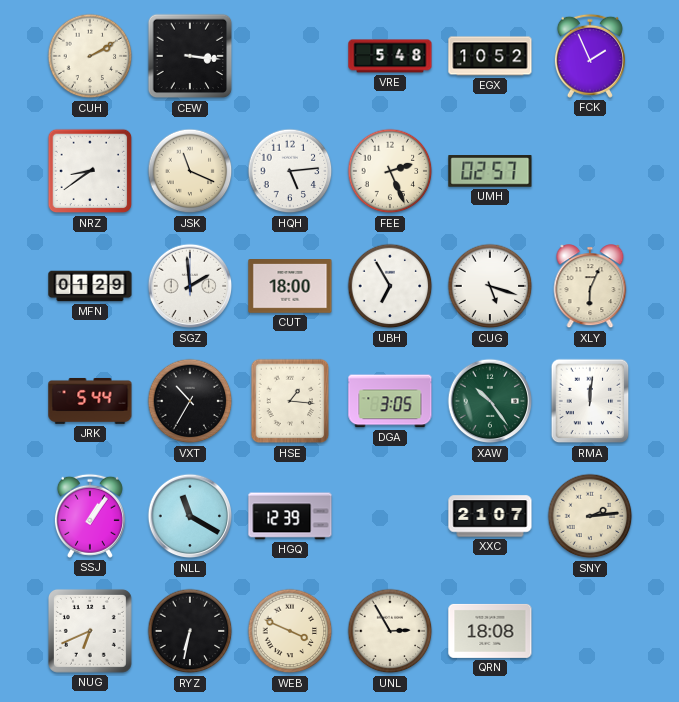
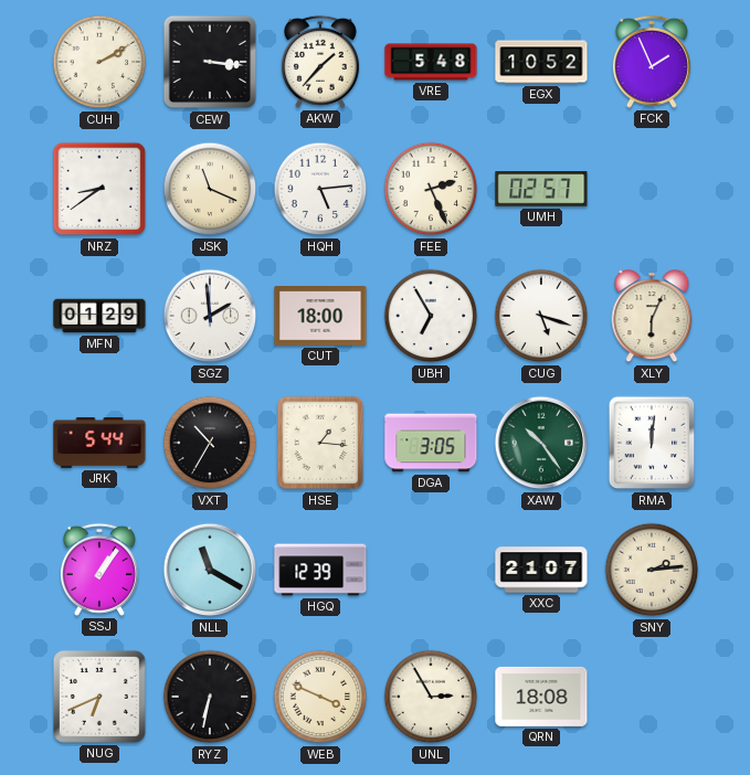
AKW: none -> 1:37 (320, 62)
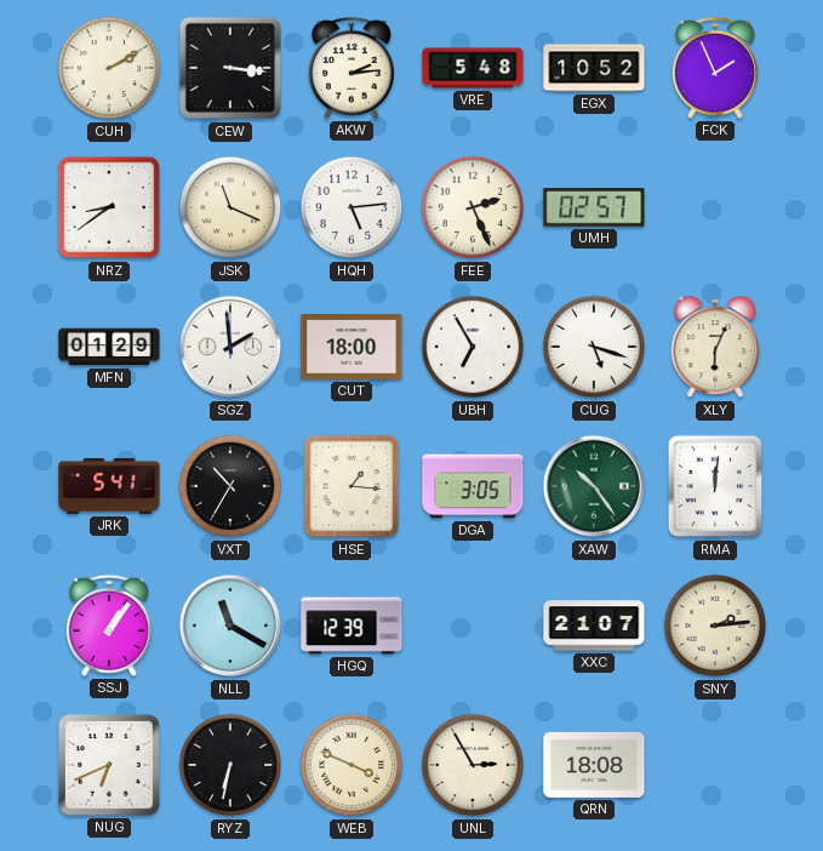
AKW: 1:37 -> 2:14 (352, 68)
JRK: 5:44 -> 5:41 (109, 486)
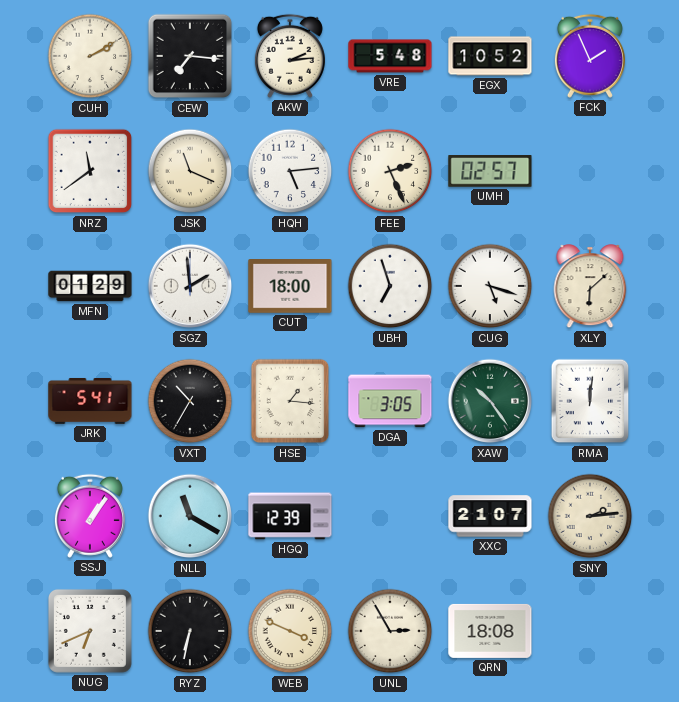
CEW: 3:16 -> 7:16 (190, 56)
NRZ: 8:39 -> 11:39 (90, 171)
UBH: 6:55 -> 6:57 (390, 286)
XLY: 6:04 -> 6:08 (590, 287)
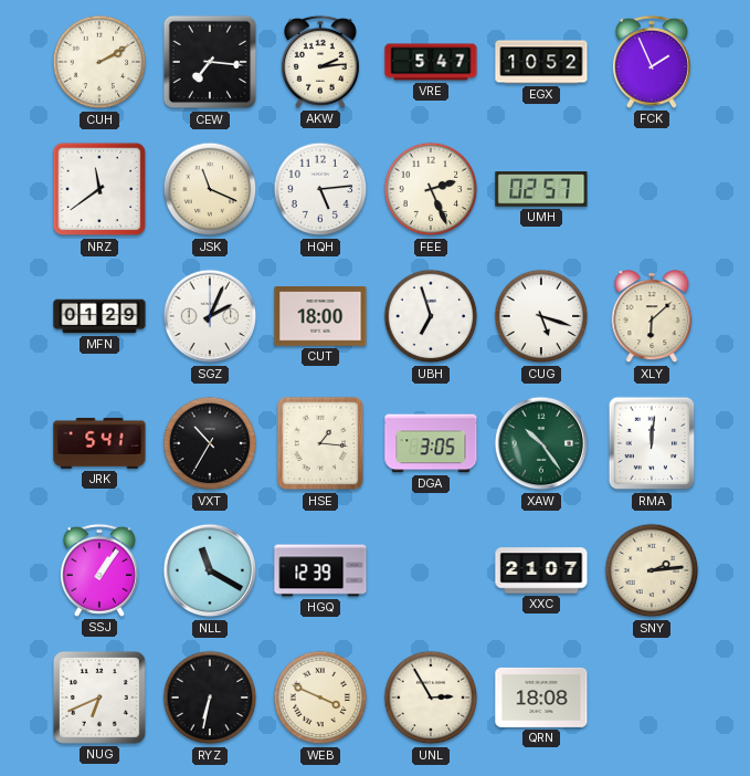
VRE: 5:48 -> 5:47 (431, 62)
SGZ: 1:59 -> 2:04 (210, 316)
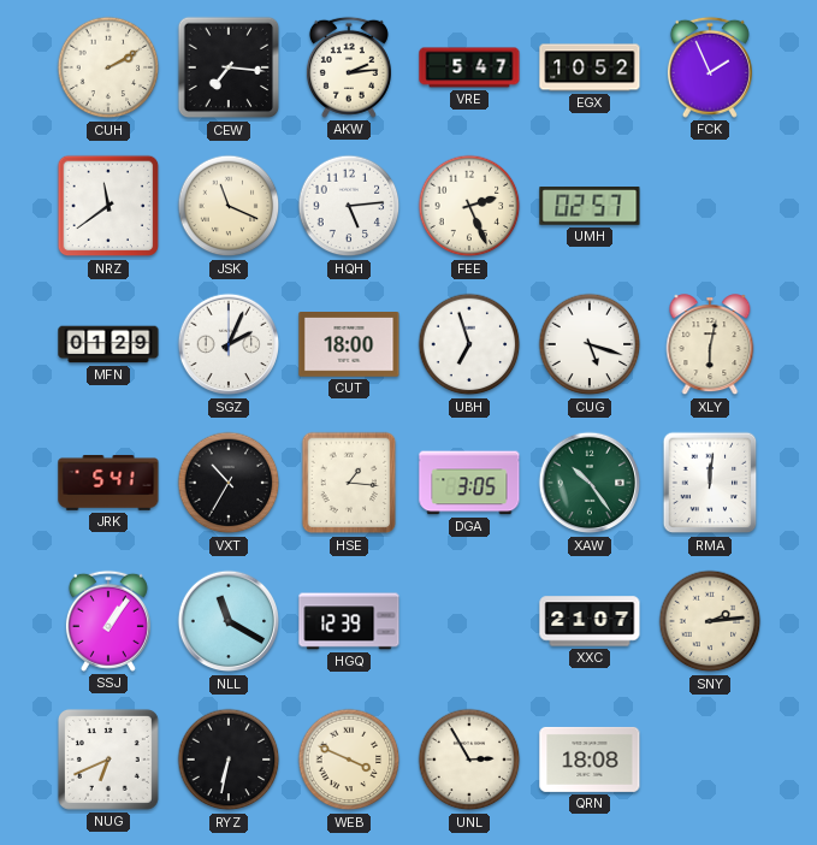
XLY: 6:08 -> 6:02 (710, 345)
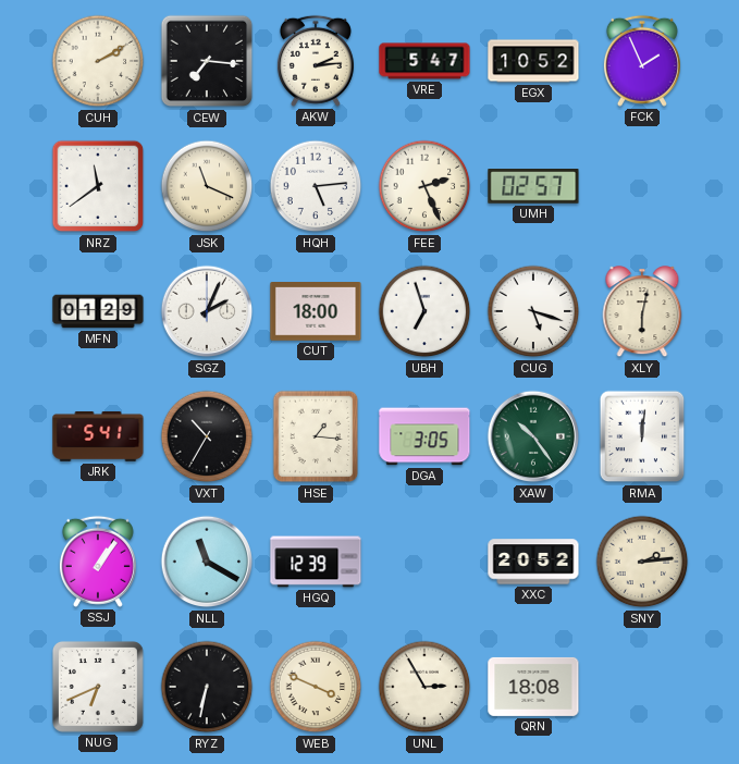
XXC: 21:07 -> 20:52 (533, 562)
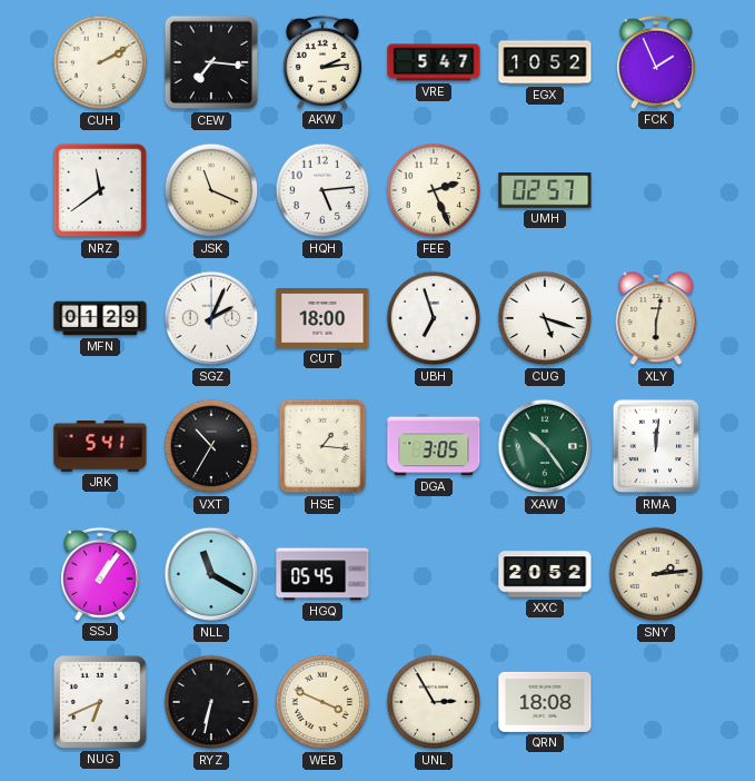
HGQ: 12:39 -> 05:45 (322, 574)
